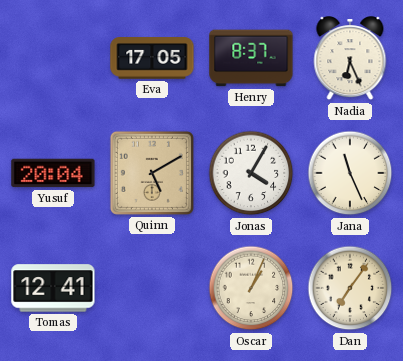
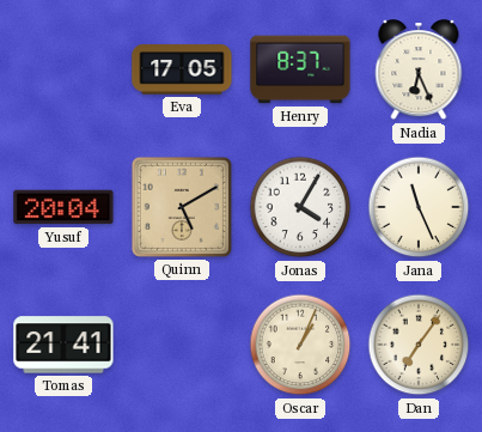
Tomas: 12:41 -> 21:41 (63, 345)
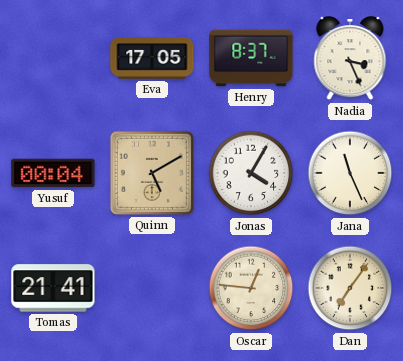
Nadia: 6:26 -> 3:26 (350, 59)
Yusuf: 20:04 -> 00:04 (53, 173)
Oscar: 1:04 -> 12:46 (251, 288)
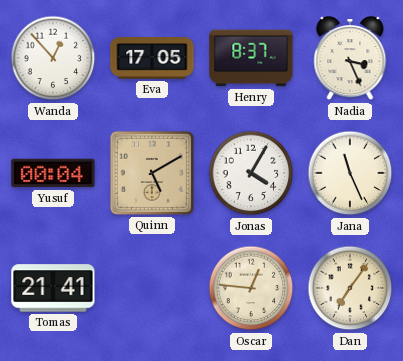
Wanda: none -> 12:53 (53, 58)
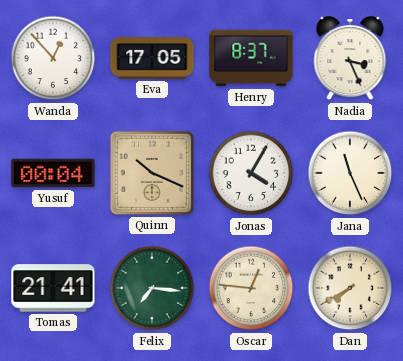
Quinn: 5:10 -> 10:19 (152, 173)
Felix: none -> 7:16 (152, 288)
Dan: 7:06 -> 7:40 (350, 288)
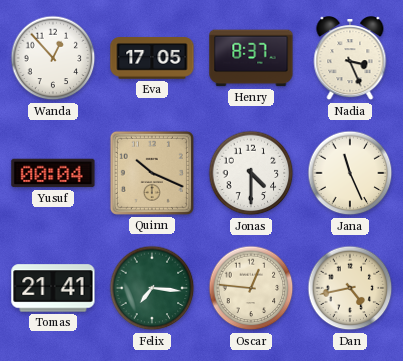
Jonas: 4:05 -> 4:30 (251, 173)
Dan: 7:40 -> 4:43 (350, 288)
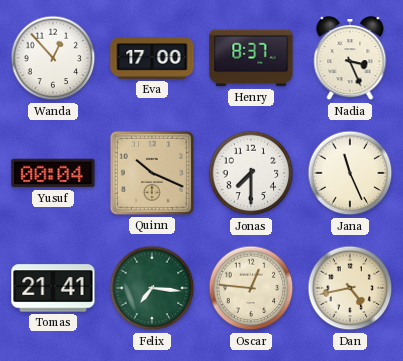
Eva: 17:05 -> 17:00 (152, 58)
Jonas: 4:30 -> 7:30 (251, 173)
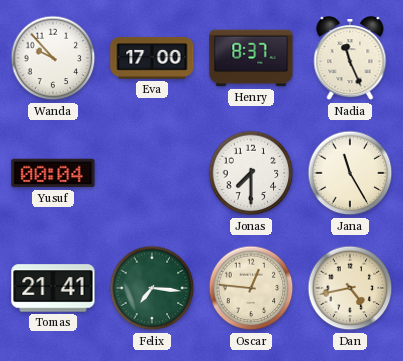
Wanda: 12:53 -> 9:53 (53, 58)
Nadia: 3:26 -> 11:26 (350, 59)
Quinn: 10:19 -> none (152, 173)
Jana: 11:26 -> 11:25 (350, 173)
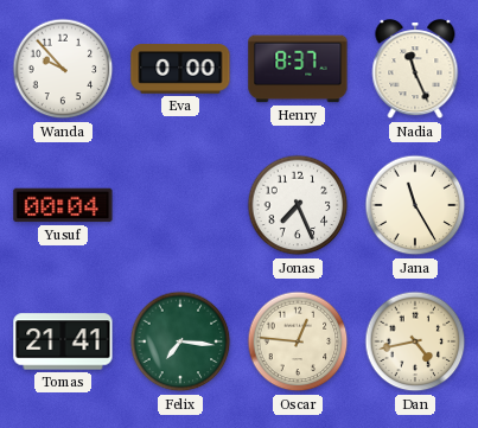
Eva: 17:00 -> 0:00 (180, 69)
Jonas: 7:30 -> 7:26 (298, 205)
